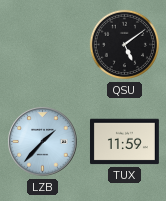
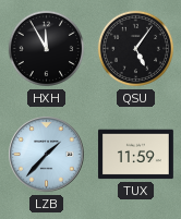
HXH: none -> 11:55 (47, 49)
QSU: 5:09 -> 5:06 (136, 49)
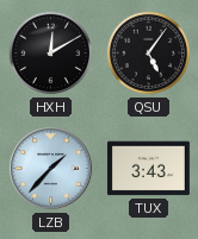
HXH: 11:55 -> 12:10 (51, 54)
TUX: 11:59 -> 3:43 (148, 169)
